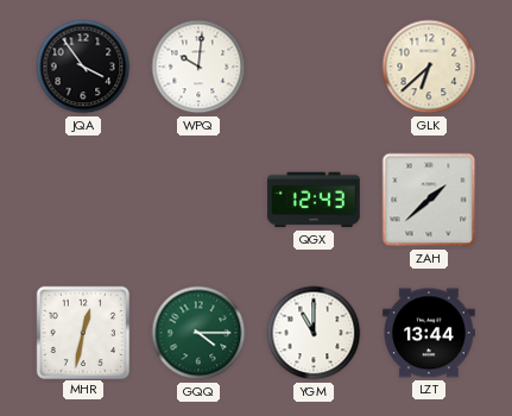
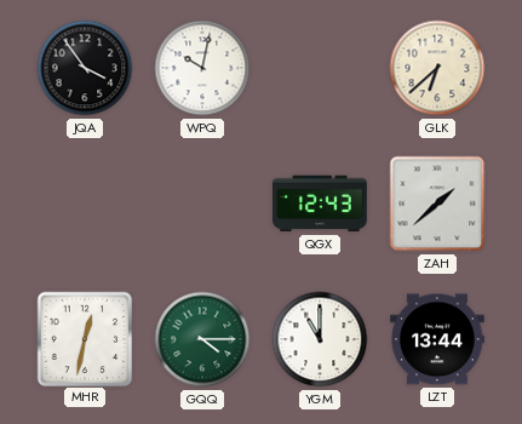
WPQ: 10:01 -> 10:02 (202, 68)
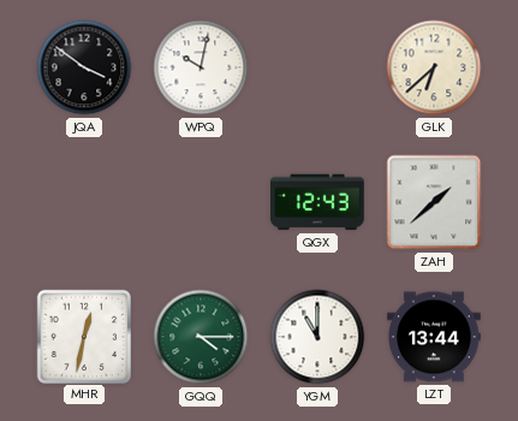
JQA: 3:54 -> 3:51 (84, 67)
